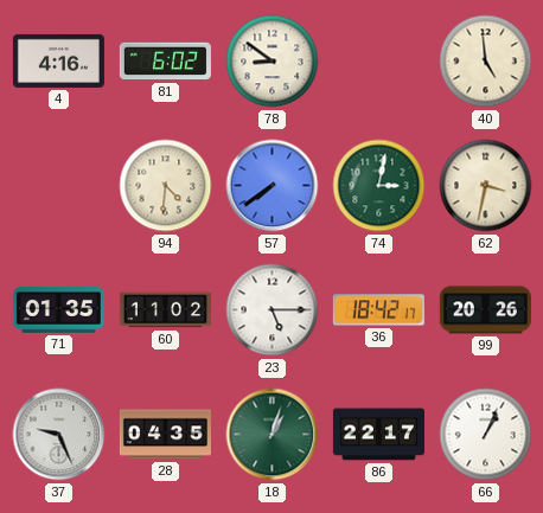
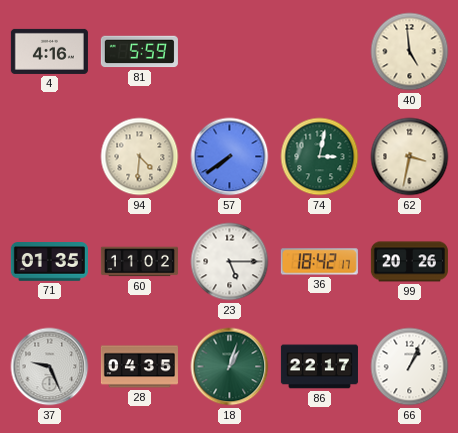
81: 6:02 -> 5:59 (139, 52)
78: 8:51 -> none (273, 62)
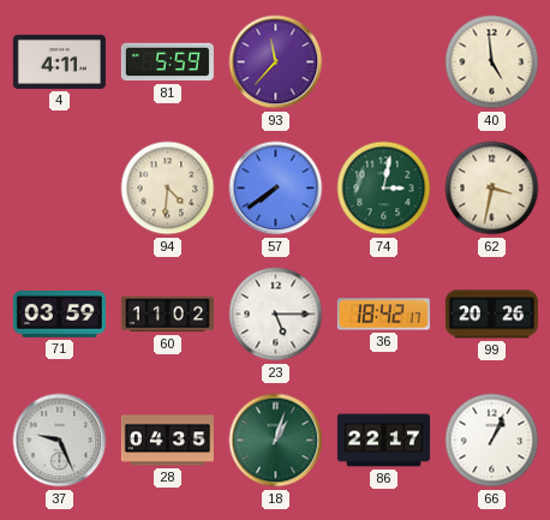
4: 4:16 -> 4:11 (59, 61)
93: none -> 11:37 (276, 62)
71: 01:35 -> 03:59 (59, 315)
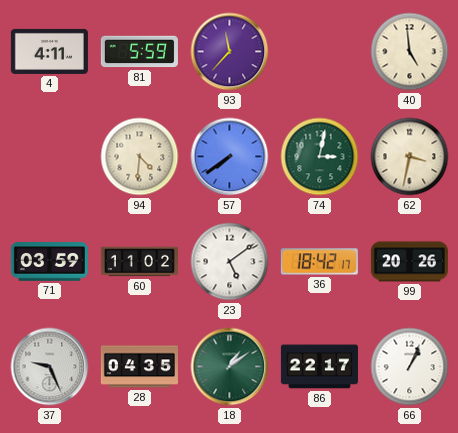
23: 5:15 -> 5:09 (230, 262)
18: 1:03 -> 1:09 (230, 367)
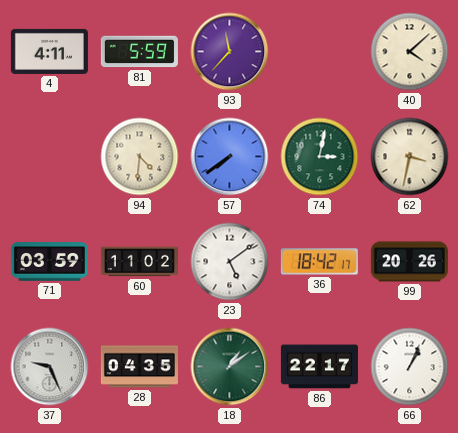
40: 4:59 -> 4:08 (410, 52)
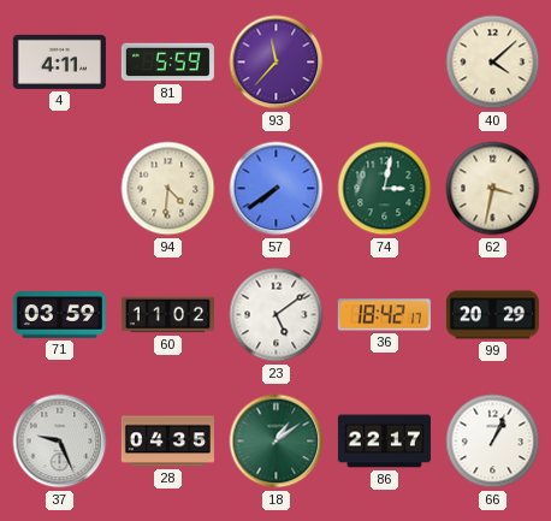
99: 20:26 -> 20:29 (492, 315)
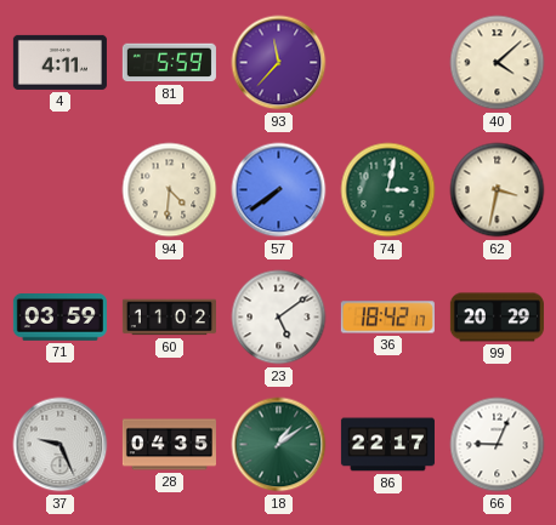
66: 1:04 -> 9:04 (498, 445)
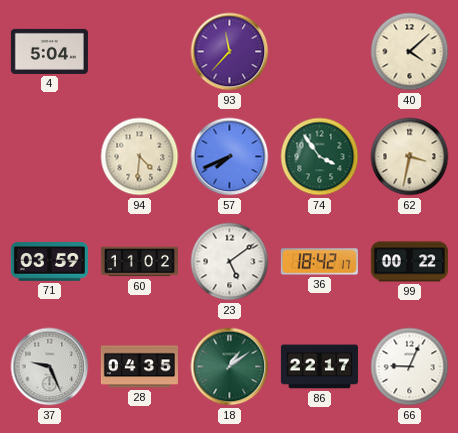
4: 4:11 -> 5:04 (49, 51)
81: 5:59 -> none (169, 63)
57: 7:39 -> 7:41 (230, 157)
74: 3:02 -> 3:54 (320, 157)
99: 20:29 -> 00:22 (409, 262)
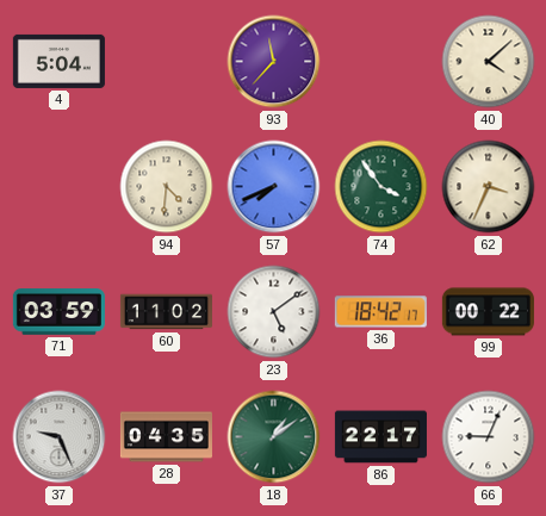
62: 3:32 -> 3:34 (489, 187)
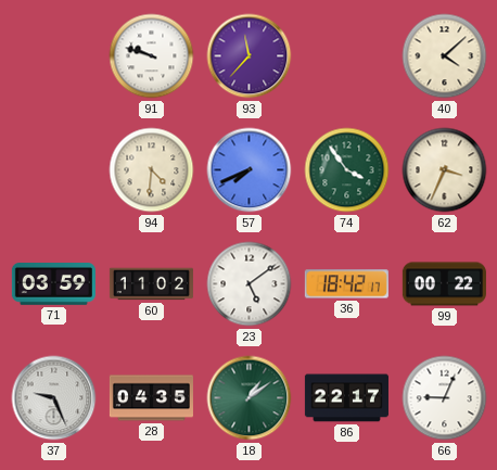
4: 5:04 -> none (58, 61)
91: none -> 9:48 (152, 56)
